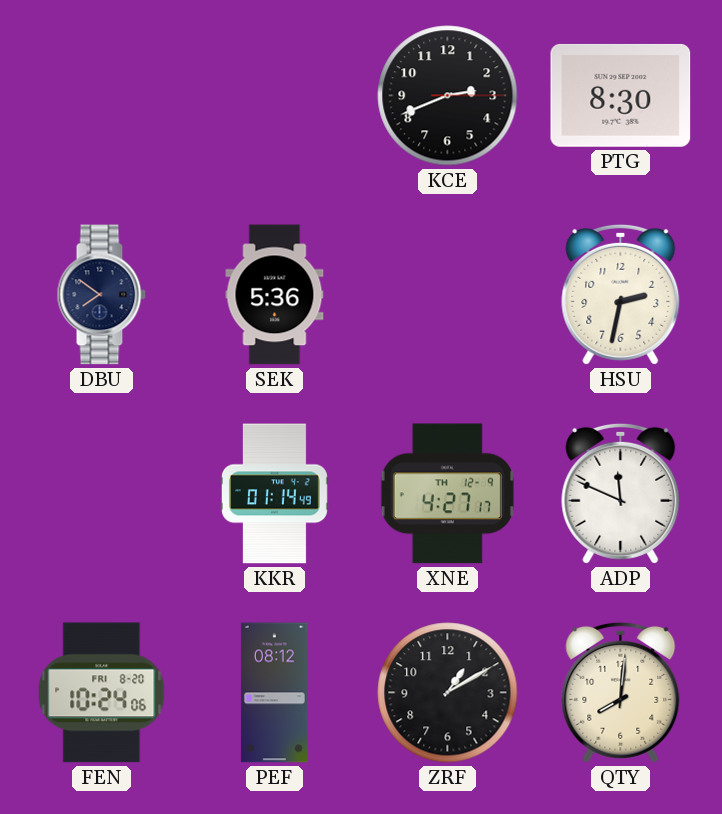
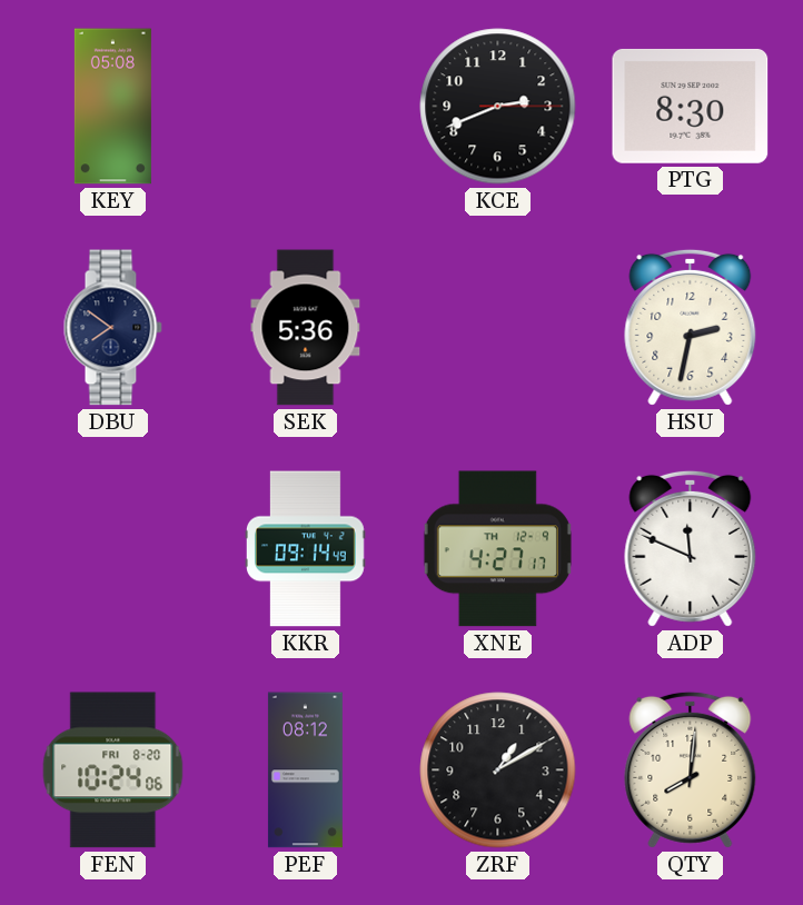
KEY: none -> 05:08 (112, 107)
KKR: 01:14 -> 09:14 (305, 549)
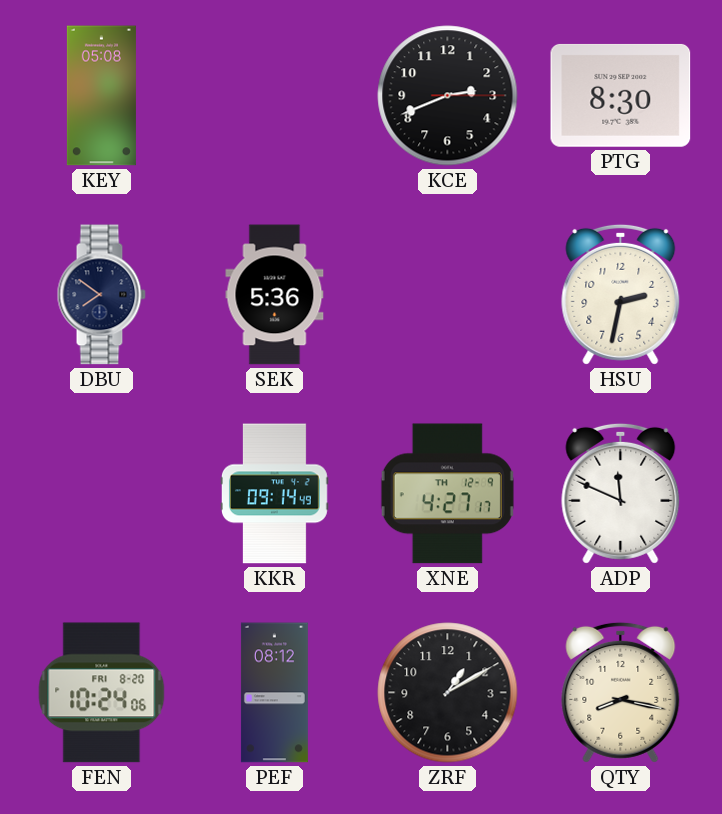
QTY: 8:01 -> 8:17 (621, 692)
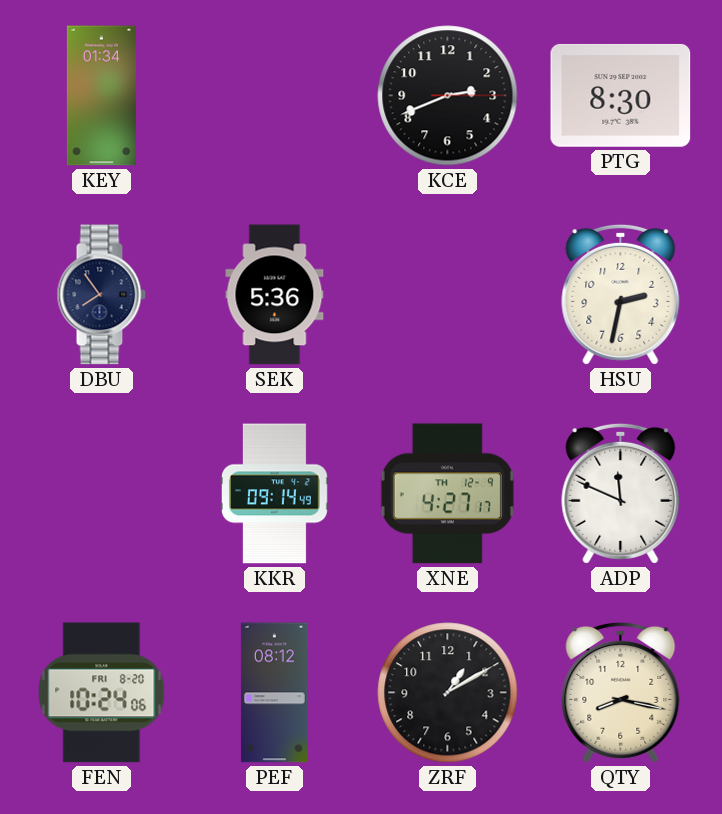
KEY: 05:08 -> 01:34 (101, 96)
DBU: 7:51 -> 7:54 (101, 295)
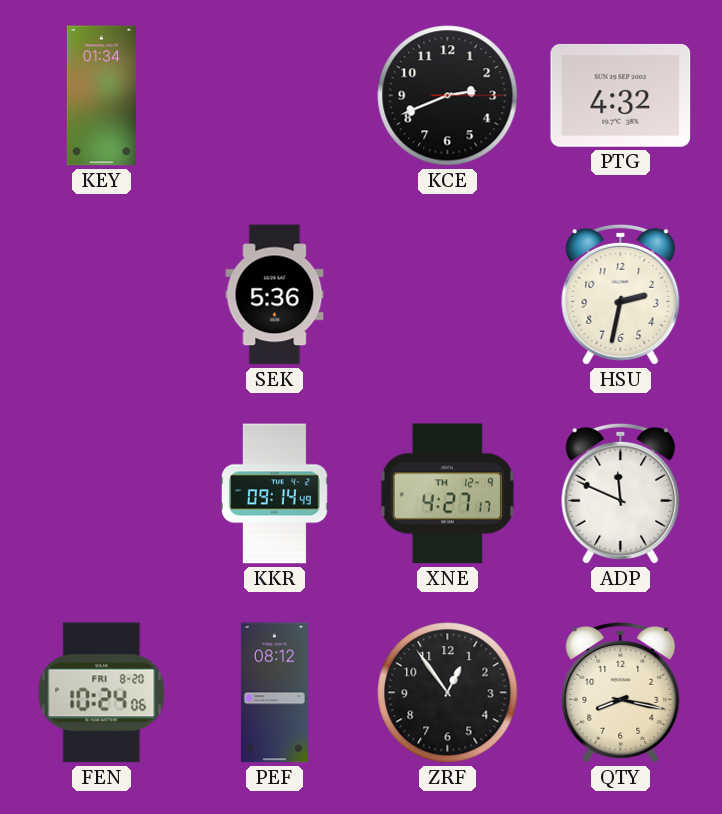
PTG: 8:30 -> 4:32 (621, 95)
DBU: 7:54 -> none (101, 295)
ZRF: 1:10 -> 12:54 (448, 693)
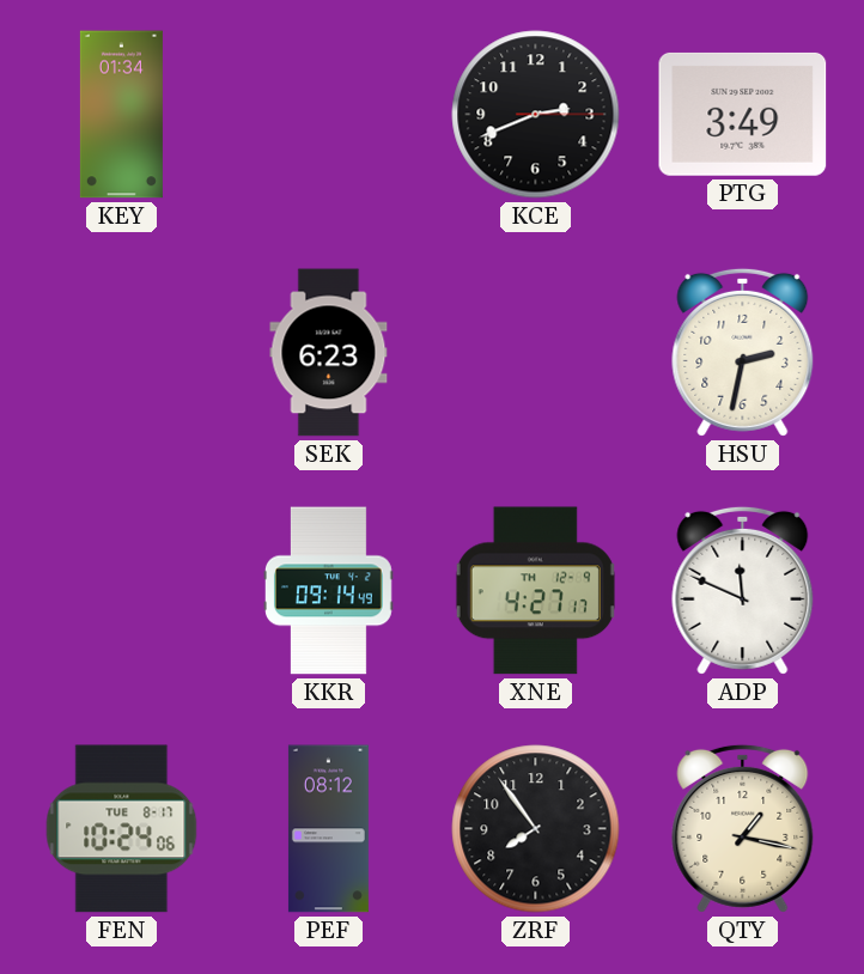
PTG: 4:32 -> 3:49 (743, 114)
SEK: 5:36 -> 6:23 (329, 353)
FEN date: FRI 8-20 -> TUE 8-17 (122, 829)
ZRF: 12:54 -> 7:54 (536, 829)
QTY: 8:17 -> 1:17 (743, 828)
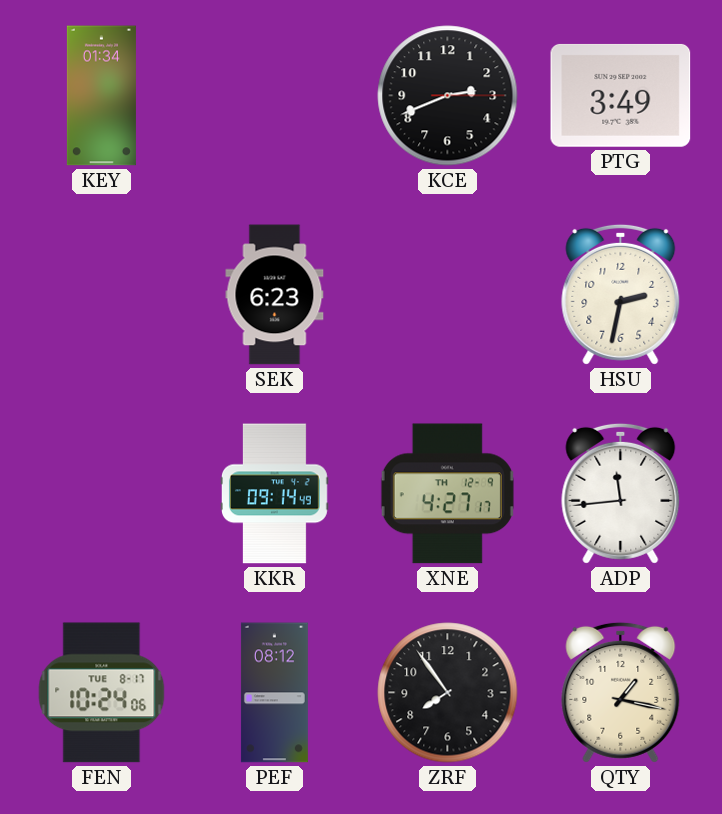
ADP: 11:49 -> 11:44 (621, 493)
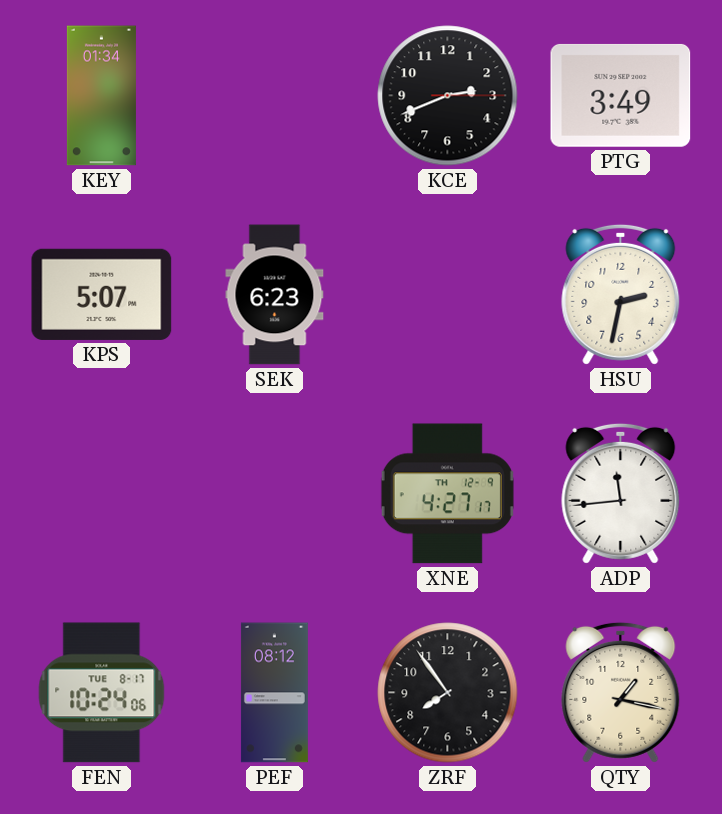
KPS: none -> 5:07 (102, 294)
KKR: 09:14 -> none (274, 494)
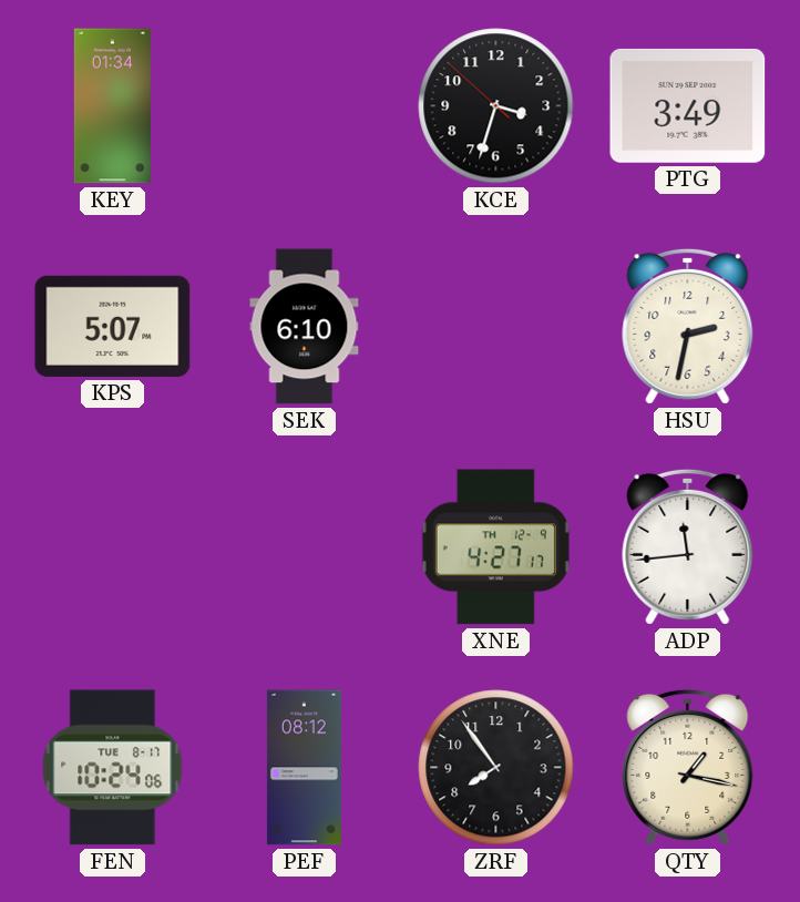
KCE: 2:41 -> 3:32 (496, 106)
SEK: 6:23 -> 6:10 (305, 327)
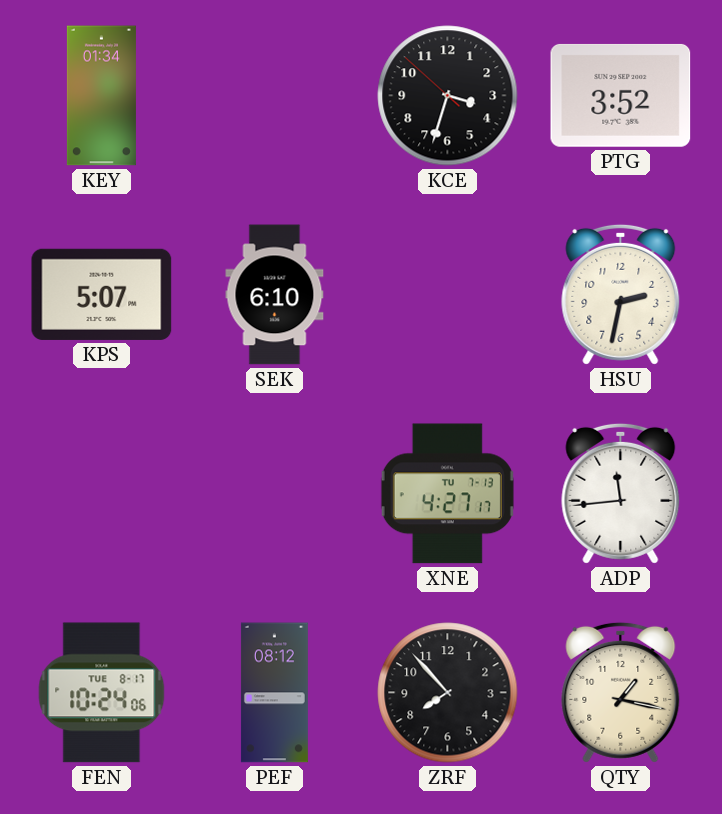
PTG: 3:49 -> 3:52 (621, 95)
XNE date: TH 12-9 -> TU 7-13 (447, 494)
ZRF: 7:54 -> 7:53 (448, 693)
